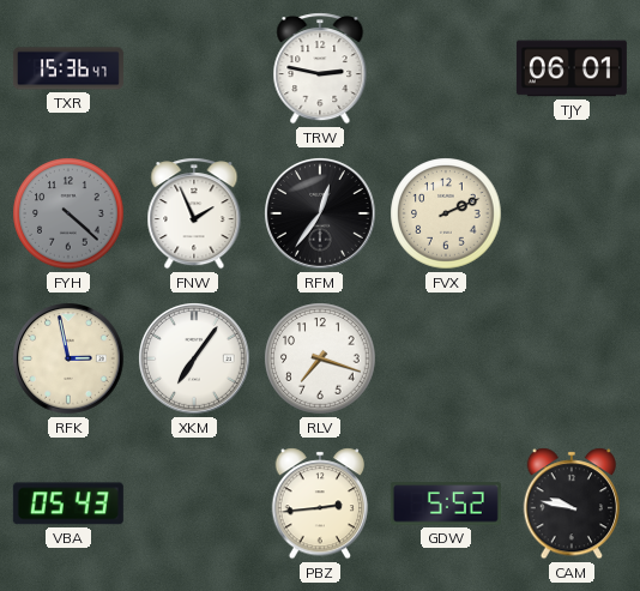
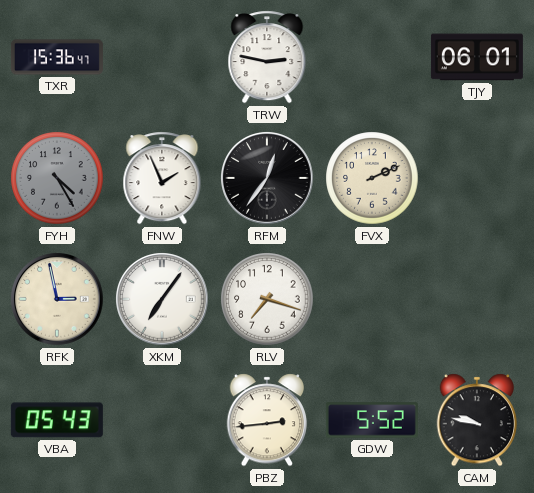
FYH: 4:22 -> 4:25 (57, 178)
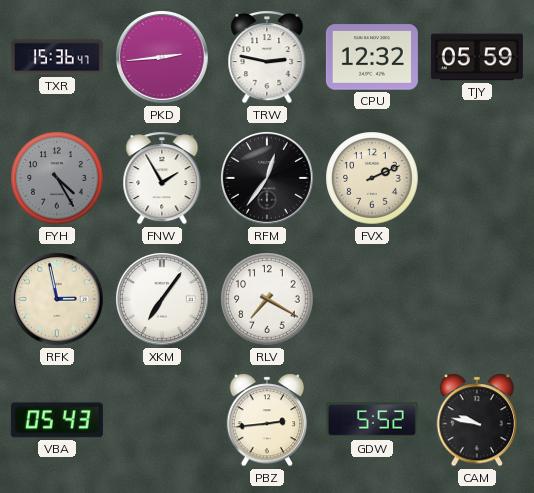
PKD: none -> 2:44 (163, 58)
CPU: none -> 12:32 (372, 57)
TJY: 06:01 -> 05:59 (477, 57)
FNW: 1:56 -> 1:55 (162, 178)
RLV: 7:18 -> 7:20 (267, 299)
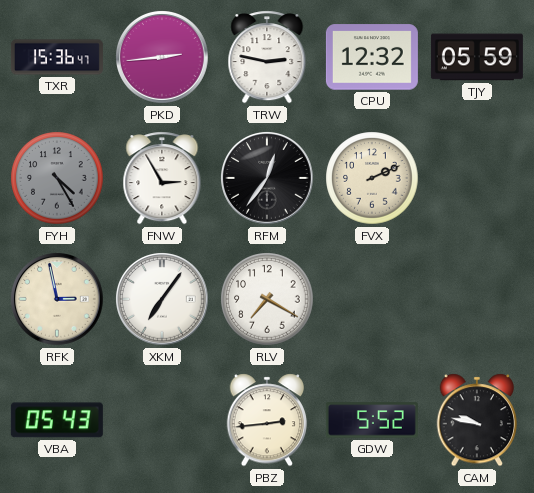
FNW: 1:55 -> 2:55 (162, 178)
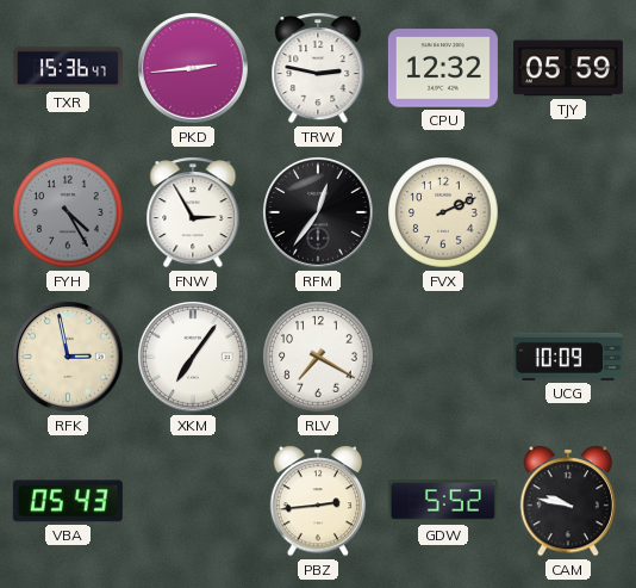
UCG: none -> 10:09 (568, 357)
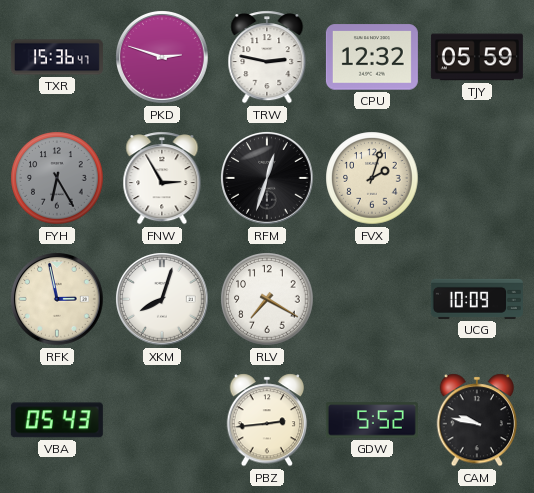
PKD: 2:44 -> 2:48 (163, 58)
FYH: 4:25 -> 6:25 (57, 178)
RFM: 12:36 -> 12:33 (268, 179)
FVX: 2:11 -> 2:03 (372, 178)
XKM: 7:06 -> 8:03 (163, 300)
